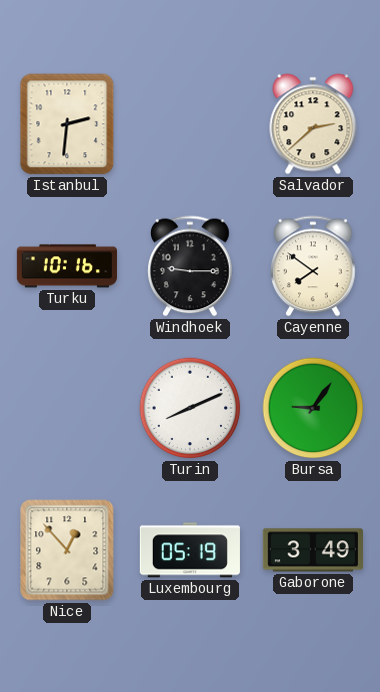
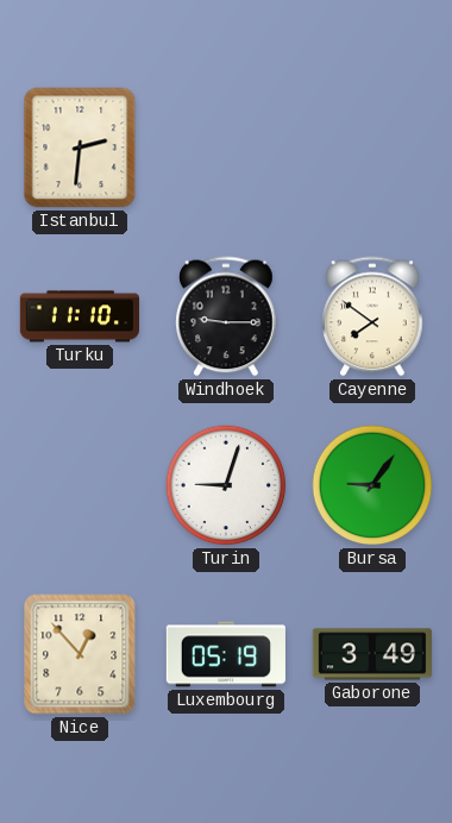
Salvador: 2:38 -> none (313, 124)
Turku: 10:16 -> 11:10 (80, 316)
Turin: 8:11 -> 9:03 (226, 485)
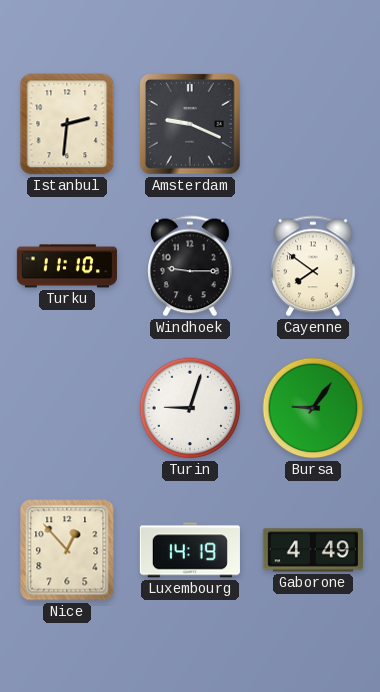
Amsterdam: none -> 9:19 (191, 125)
Luxembourg: 05:19 -> 14:19 (190, 550)
Gaborone: 3:49 -> 4:49 (313, 550)
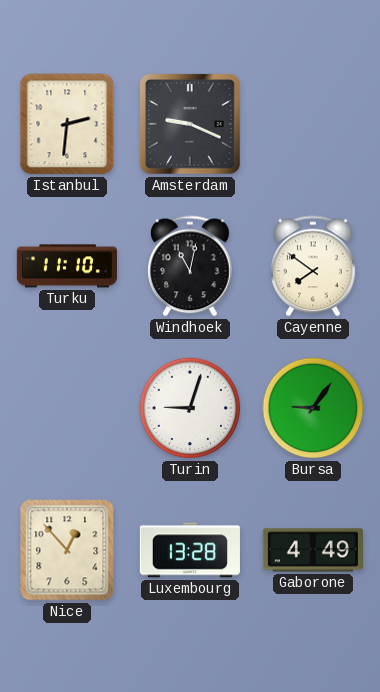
Windhoek: 9:15 -> 11:02 (190, 266)
Luxembourg: 14:19 -> 13:28 (190, 550)
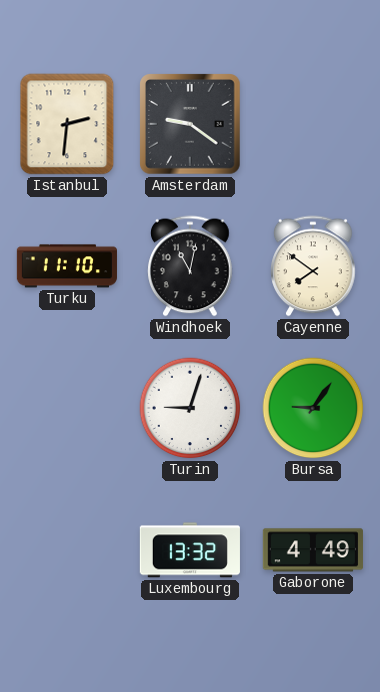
Amsterdam: 9:19 -> 9:21 (191, 125)
Nice: 12:53 -> none (67, 550)
Luxembourg: 13:28 -> 13:32 (190, 550)
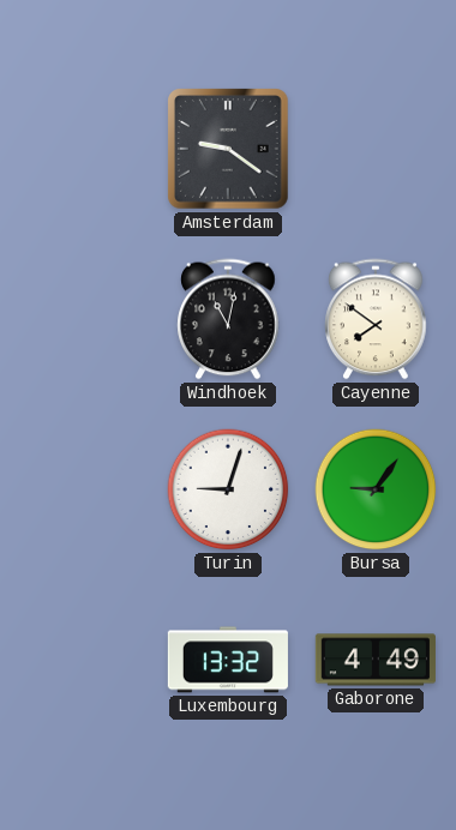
Istanbul: 2:31 -> none (67, 124)
Turku: 11:10 -> none (67, 266)
